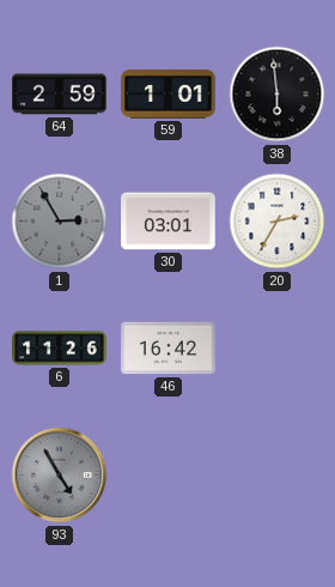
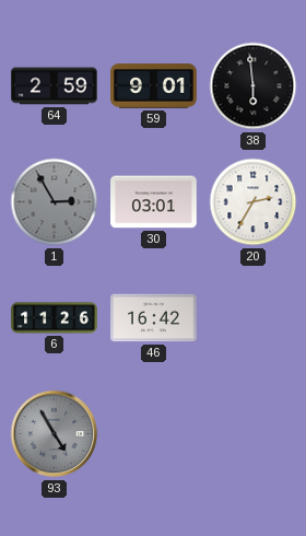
59: 1:01 -> 9:01 (154, 86)
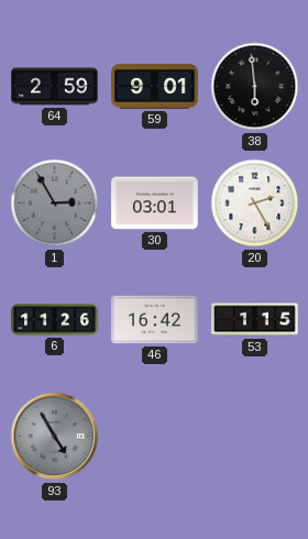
20: 2:35 -> 2:25 (255, 204)
53: none -> 1:15 (255, 320)
